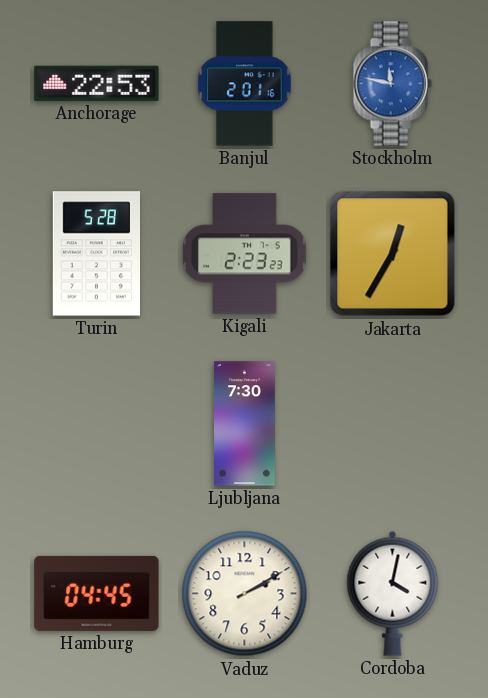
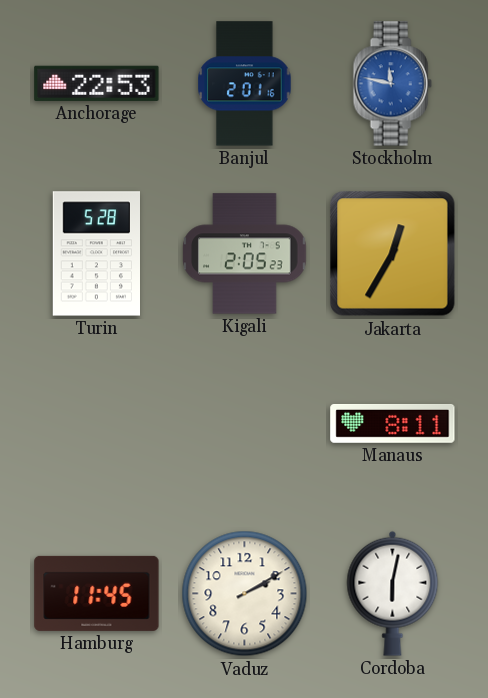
Kigali: 2:23 -> 2:05 (245, 254)
Ljubljana: 7:30 -> none (245, 424)
Manaus: none -> 8:11 (393, 423)
Hamburg: 04:45 -> 11:45 (97, 593)
Cordoba: 4:02 -> 6:02 (393, 593)
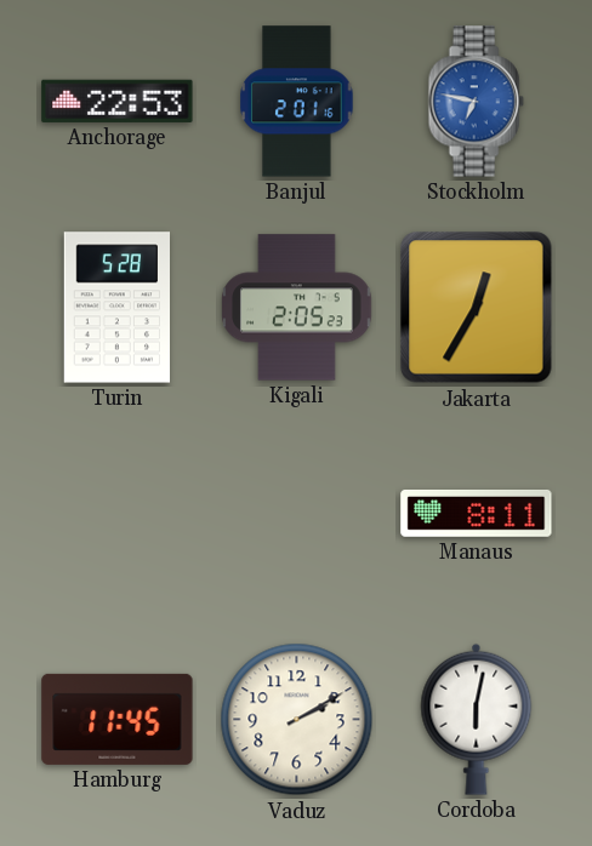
Stockholm: 11:47 -> 6:47 (476, 102)
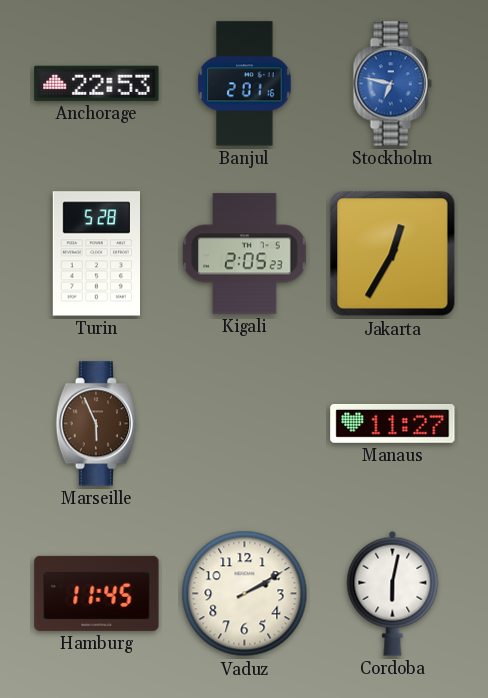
Marseille: none -> 5:56 (97, 424)
Manaus: 8:11 -> 11:27 (393, 423)
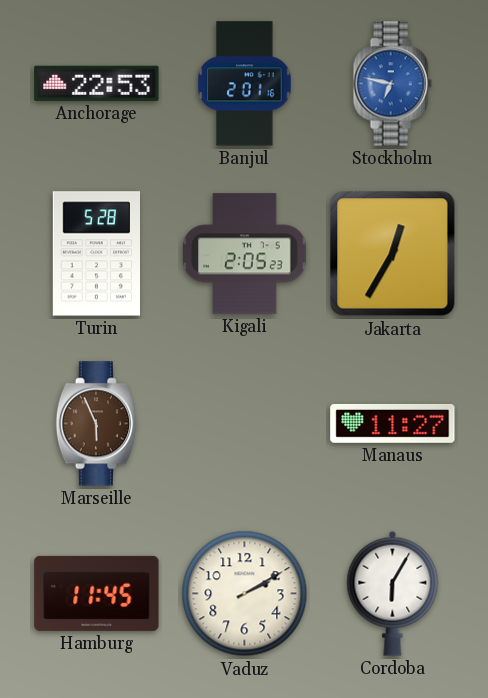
Cordoba: 6:02 -> 6:05 (393, 593)
